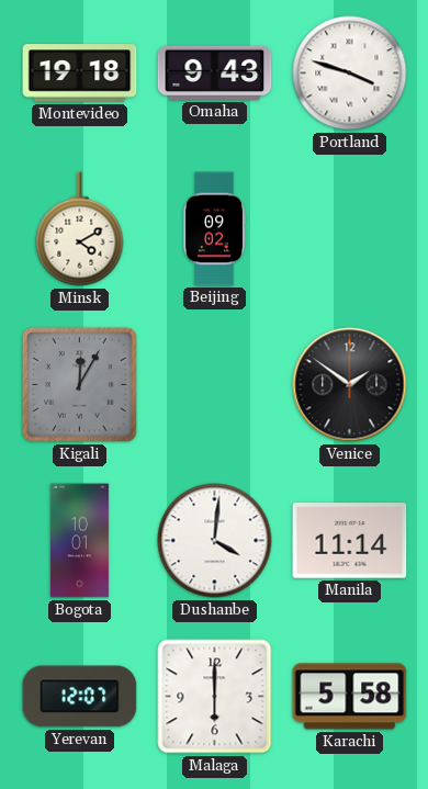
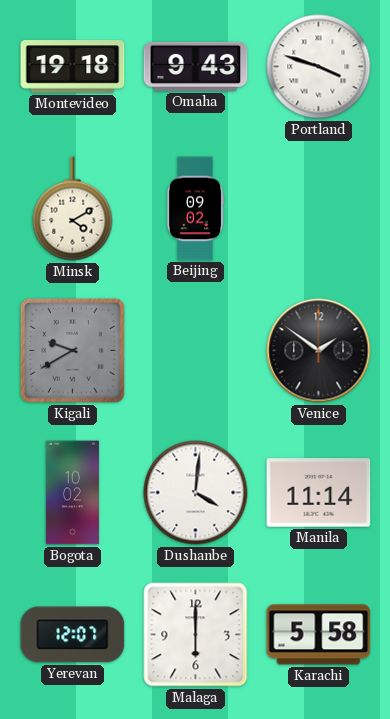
Kigali: 12:05 -> 9:40 (72, 350)
Bogota: 10:01 -> 10:02 (72, 493)
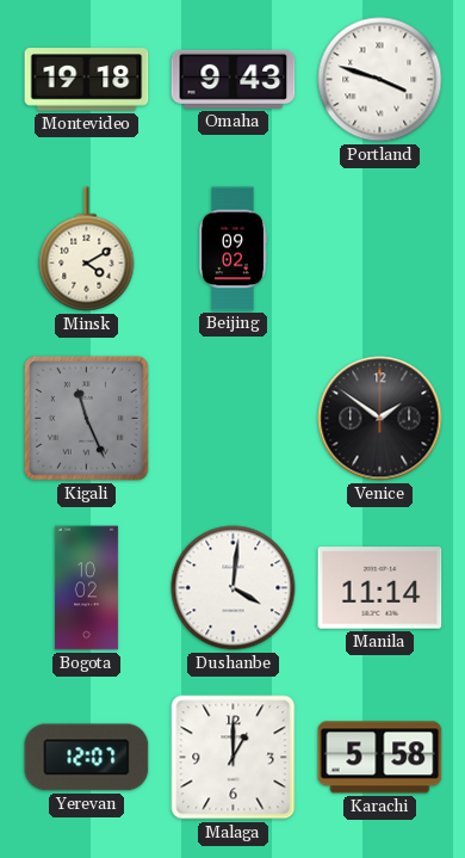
Kigali: 9:40 -> 11:26 (86, 418)
Malaga: 6:00 -> 1:00 (234, 758)
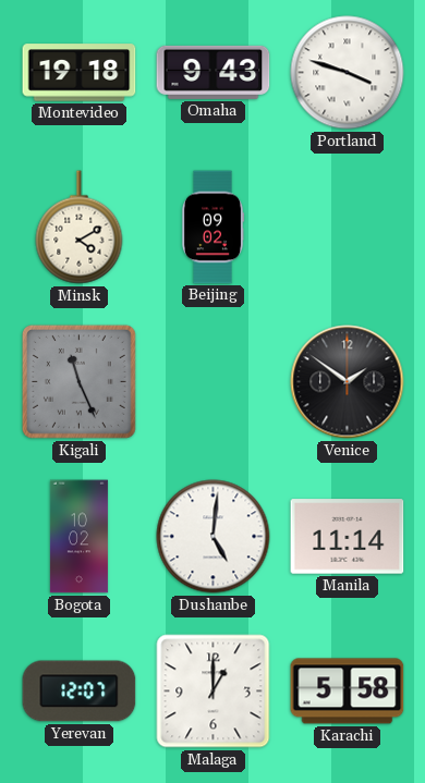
Dushanbe: 4:01 -> 5:01 (214, 537)
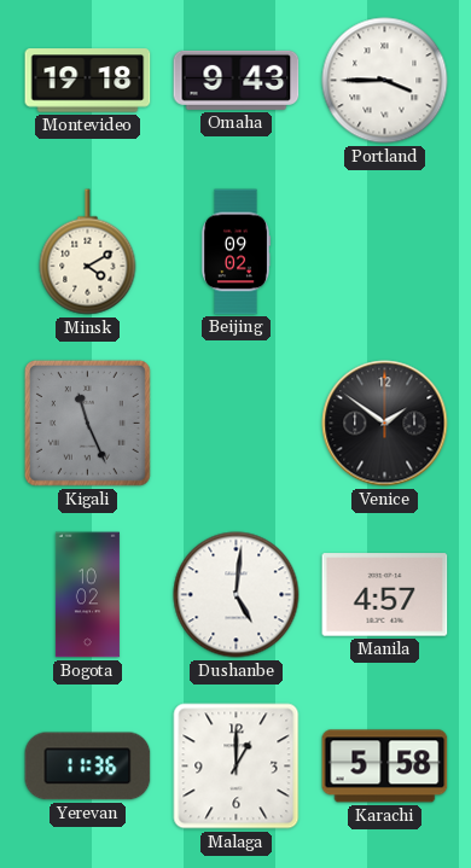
Portland: 3:48 -> 3:45 (385, 81)
Manila: 11:14 -> 4:57 (385, 595)
Yerevan: 12:07 -> 11:36 (88, 767)
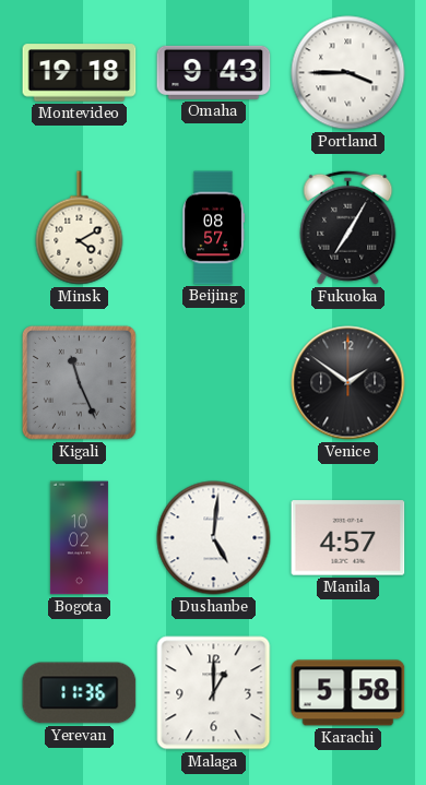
Beijing: 09:02 -> 08:57 (213, 228)
Fukuoka: none -> 7:05 (348, 227)
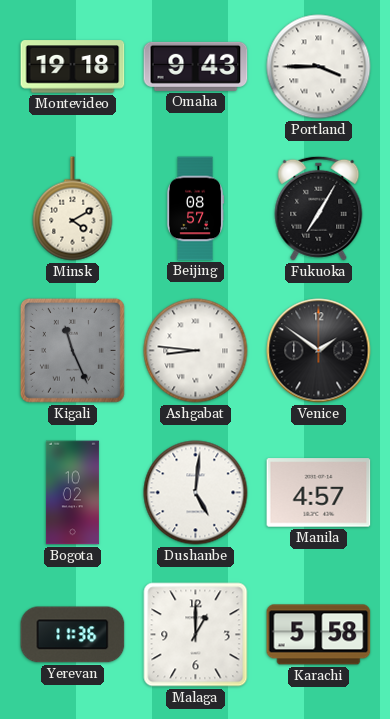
Ashgabat: none -> 8:46 (196, 351)
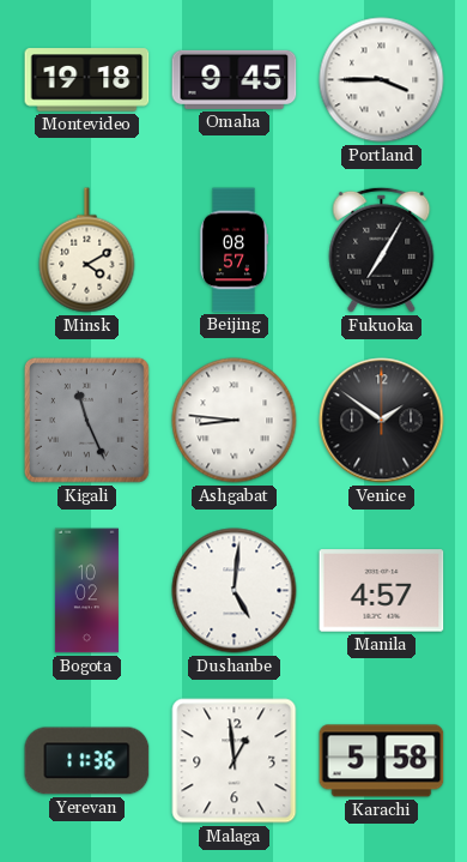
Omaha: 9:43 -> 9:45 (235, 79)
Malaga: 1:00 -> 12:59 (235, 761)
